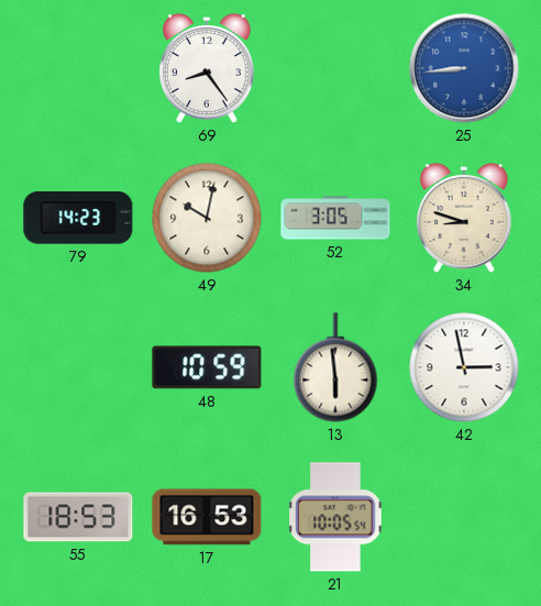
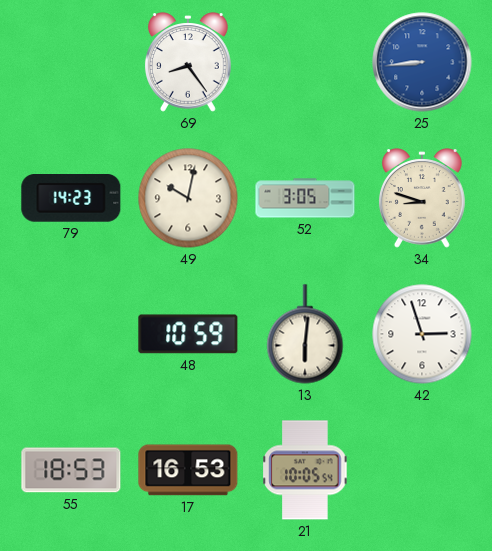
13: 5:59 -> 6:01 (305, 334)
42: 2:58 -> 2:57 (422, 334)
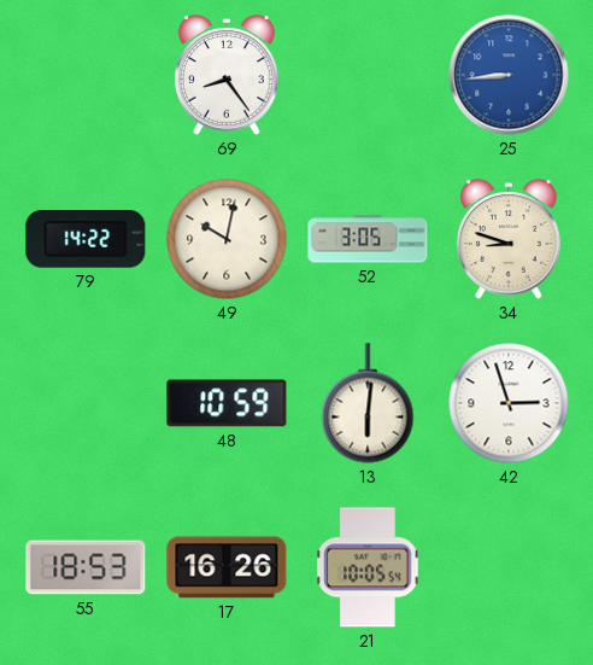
79: 14:23 -> 14:22 (86, 240)
17: 16:53 -> 16:26 (227, 567)
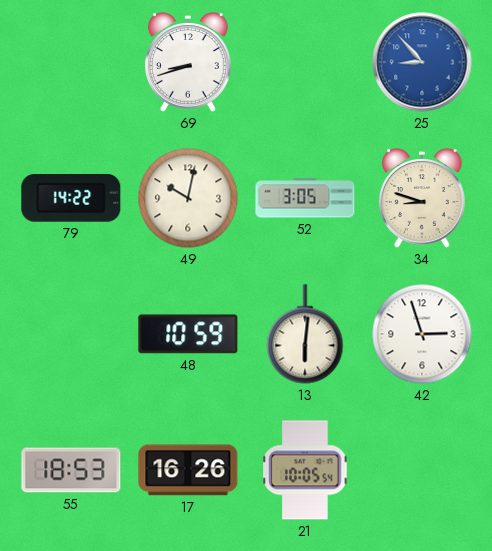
69: 8:24 -> 8:42 (188, 62)
25: 8:44 -> 8:53 (422, 62)
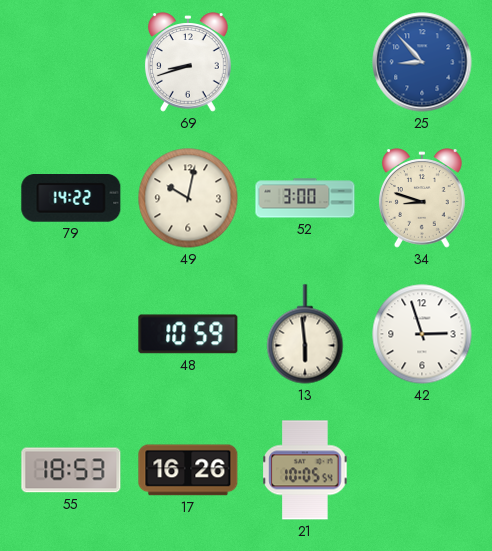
52: 3:05 -> 3:00 (305, 198)
13: 6:01 -> 5:59 (305, 334)
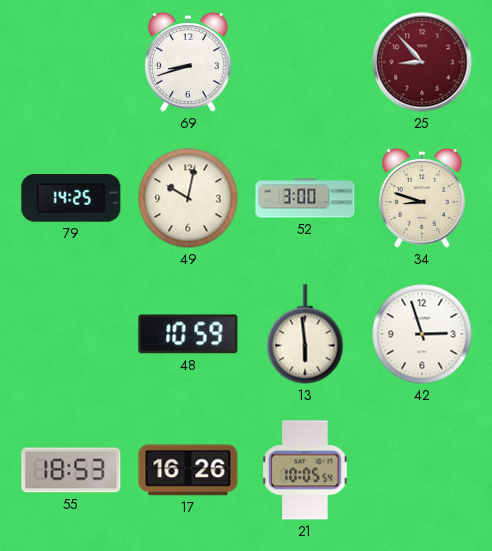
25 dial: blue -> burgundy (422, 62)
79: 14:22 -> 14:25 (71, 199)
